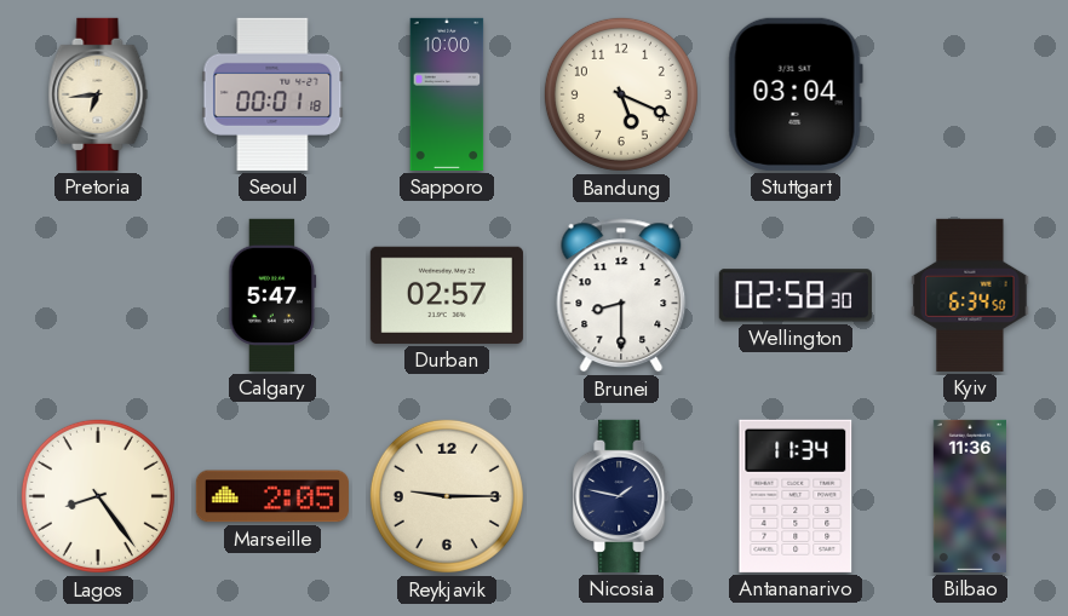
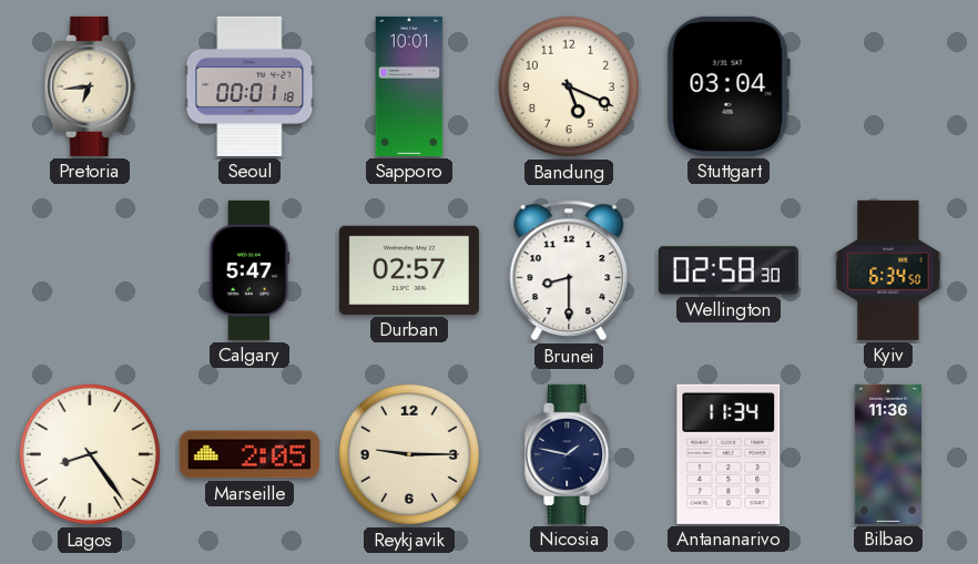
Sapporo: 10:00 -> 10:01 (409, 86)
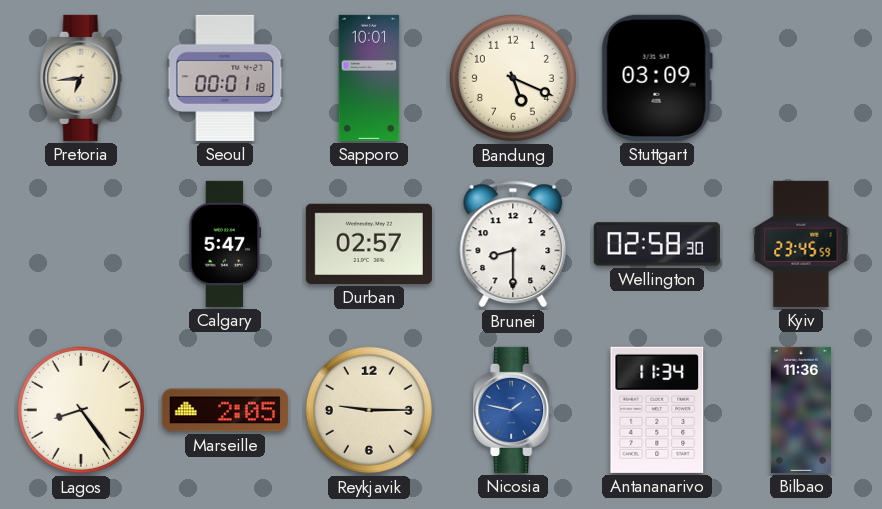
Stuttgart: 03:04 -> 03:09 (657, 78)
Kyiv: 6:34 -> 23:45 (801, 244)
Nicosia dial: navy -> blue (514, 410)
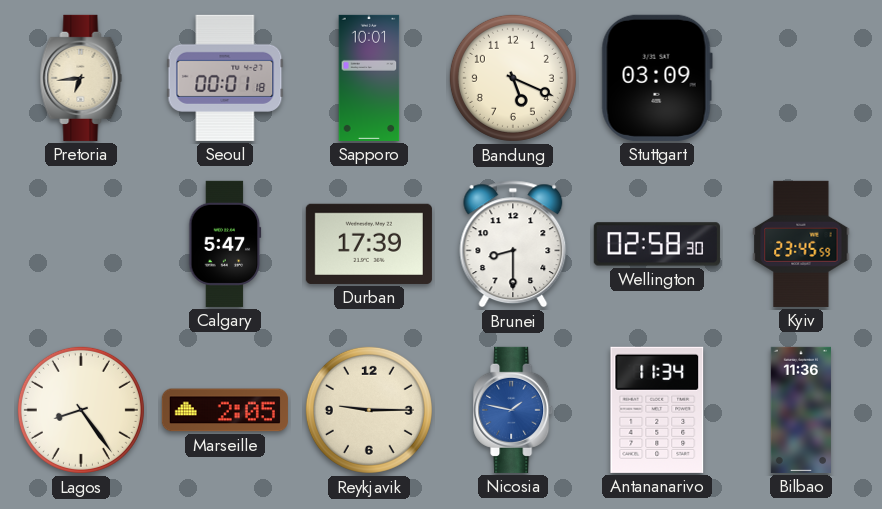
Durban: 02:57 -> 17:39 (369, 244)
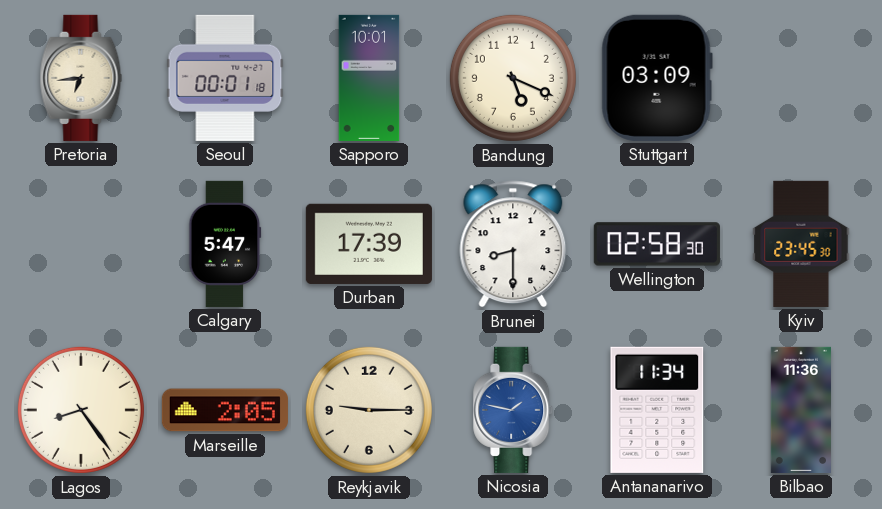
Kyiv: 23:45:59 -> 23:45:30 (801, 244)
